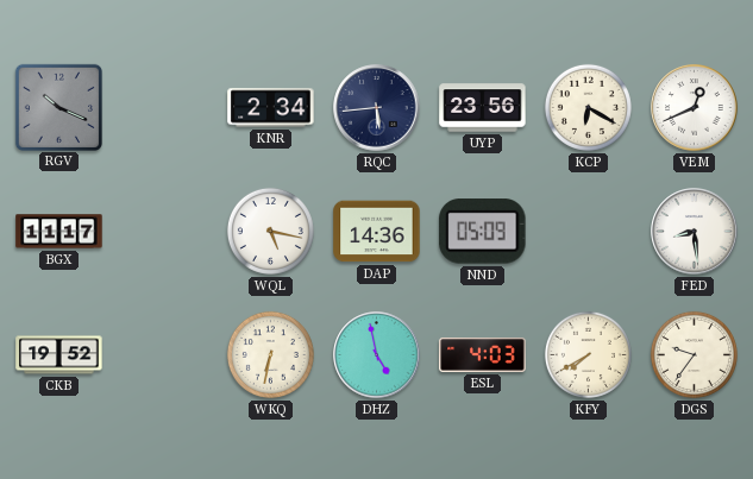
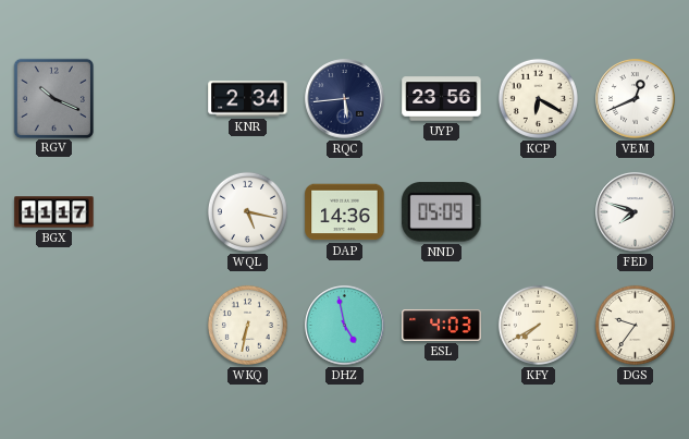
FED: 8:29 -> 7:48 (636, 212)
CKB: 19:52 -> none (59, 355)
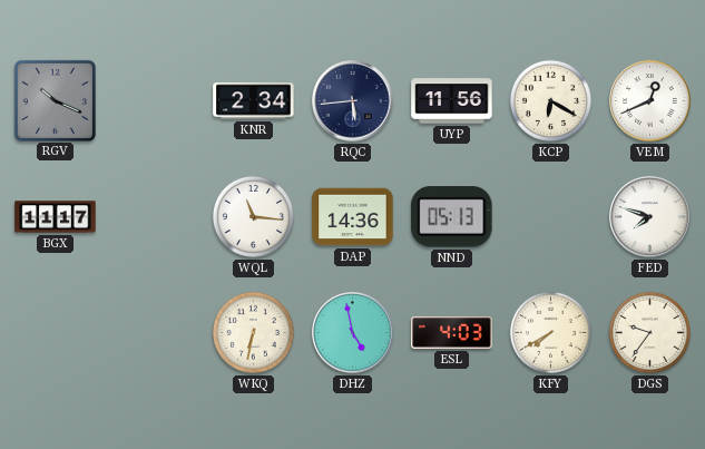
UYP: 23:56 -> 11:56 (452, 101)
WQL: 5:17 -> 11:16 (253, 216)
NND: 05:09 -> 05:13 (452, 217)
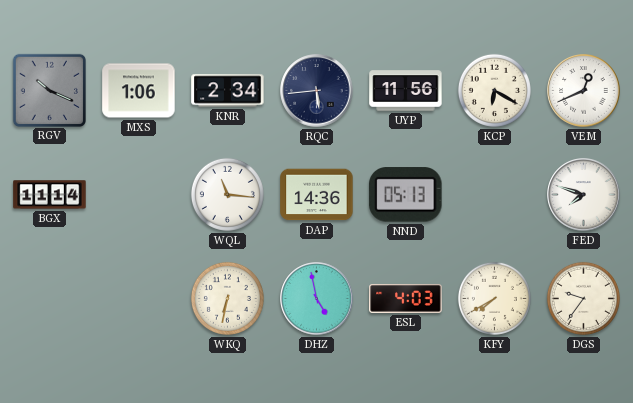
MXS: none -> 1:06 (139, 91)
BGX: 11:17 -> 11:14 (50, 195)
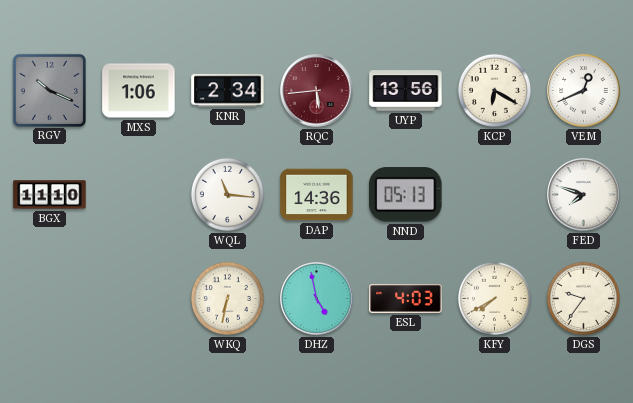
RQC dial: navy -> burgundy (317, 91)
UYP: 11:56 -> 13:56 (406, 91)
BGX: 11:14 -> 11:10 (50, 195)
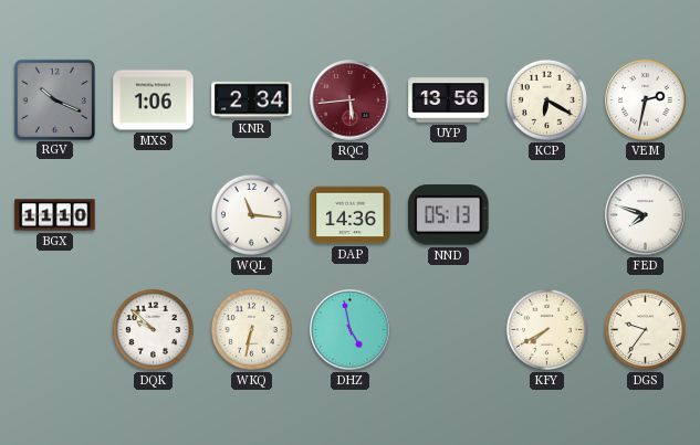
VEM: 12:41 -> 2:32 (646, 100)
DQK: none -> 9:52 (153, 329)
ESL: 4:03 -> none (406, 299)
